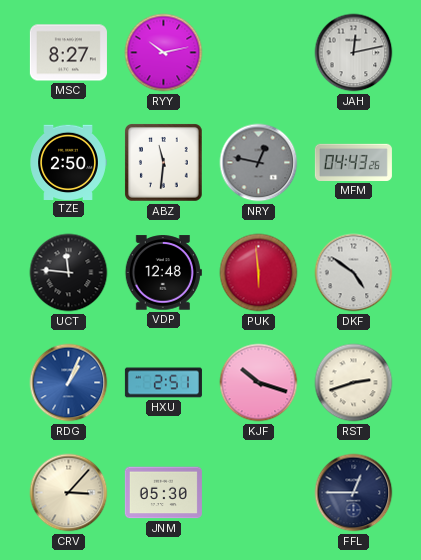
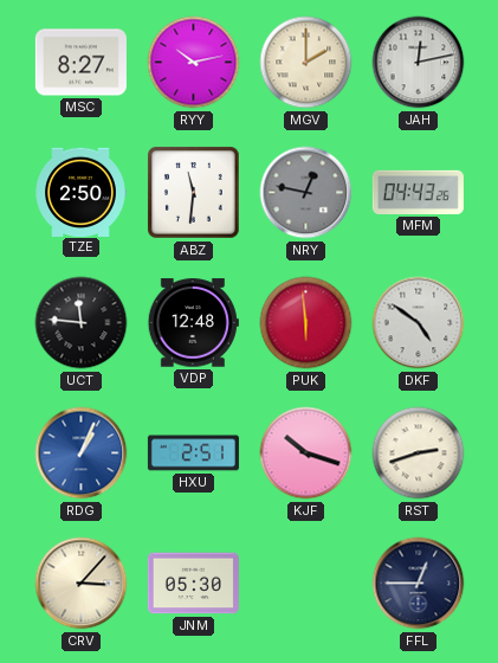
MGV: none -> 2:00 (306, 63)
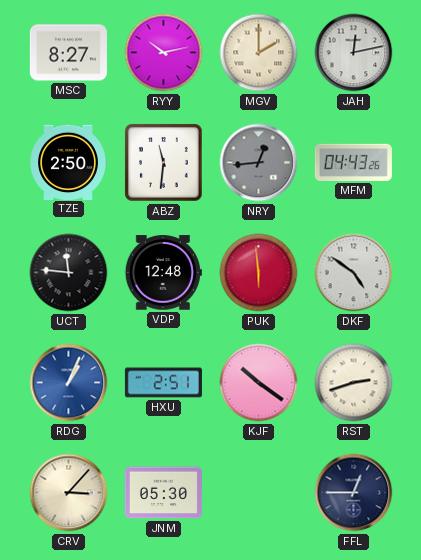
NRY: 12:47 -> 12:44 (259, 163)
KJF: 10:18 -> 10:21 (259, 383)
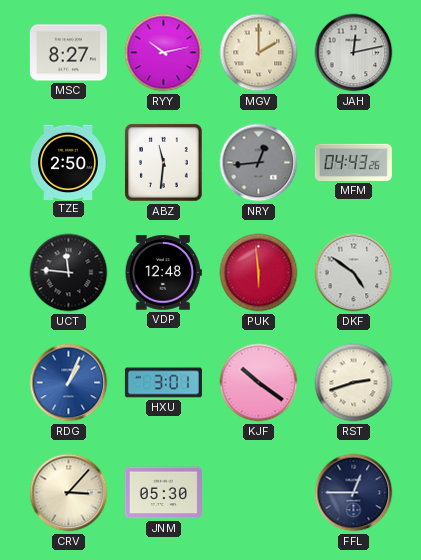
HXU: 2:51 -> 3:01 (163, 383)
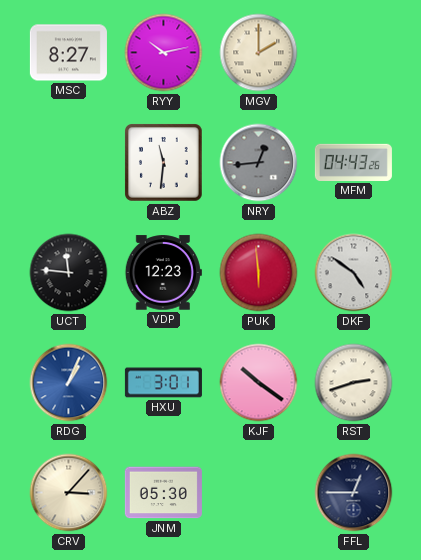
JAH: 12:13 -> none (354, 53)
TZE: 2:50 -> none (68, 162)
VDP: 12:48 -> 12:23 (163, 273)
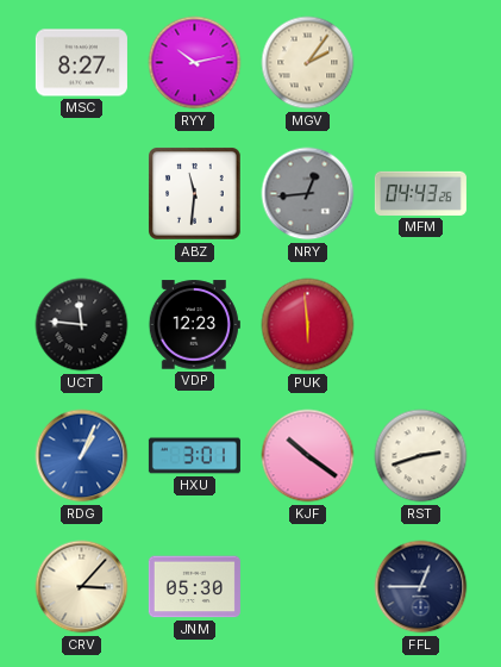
MGV: 2:00 -> 2:06 (308, 63)
DKF: 4:51 -> none (354, 273)
